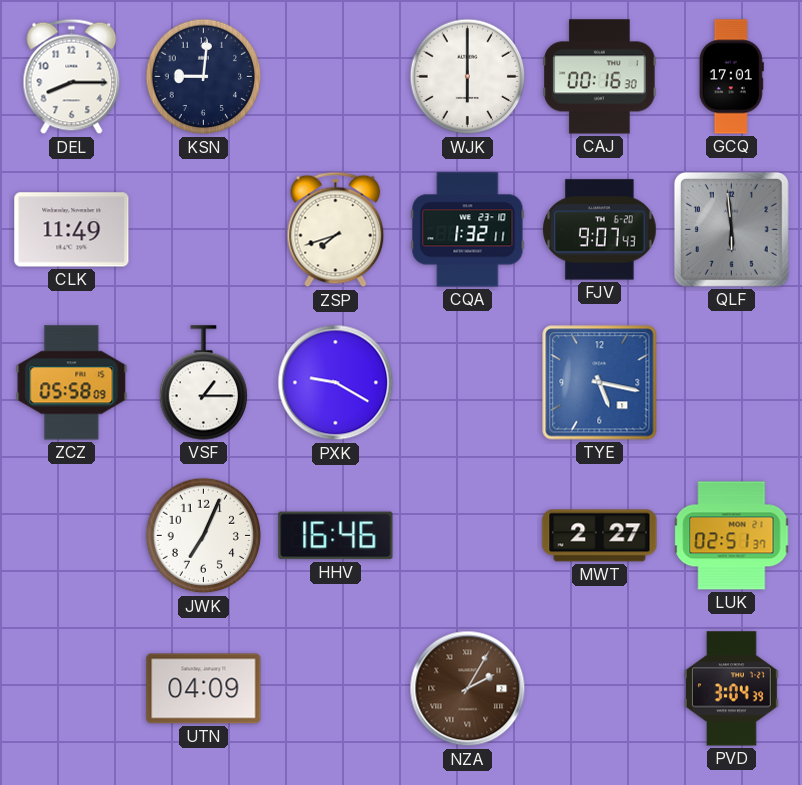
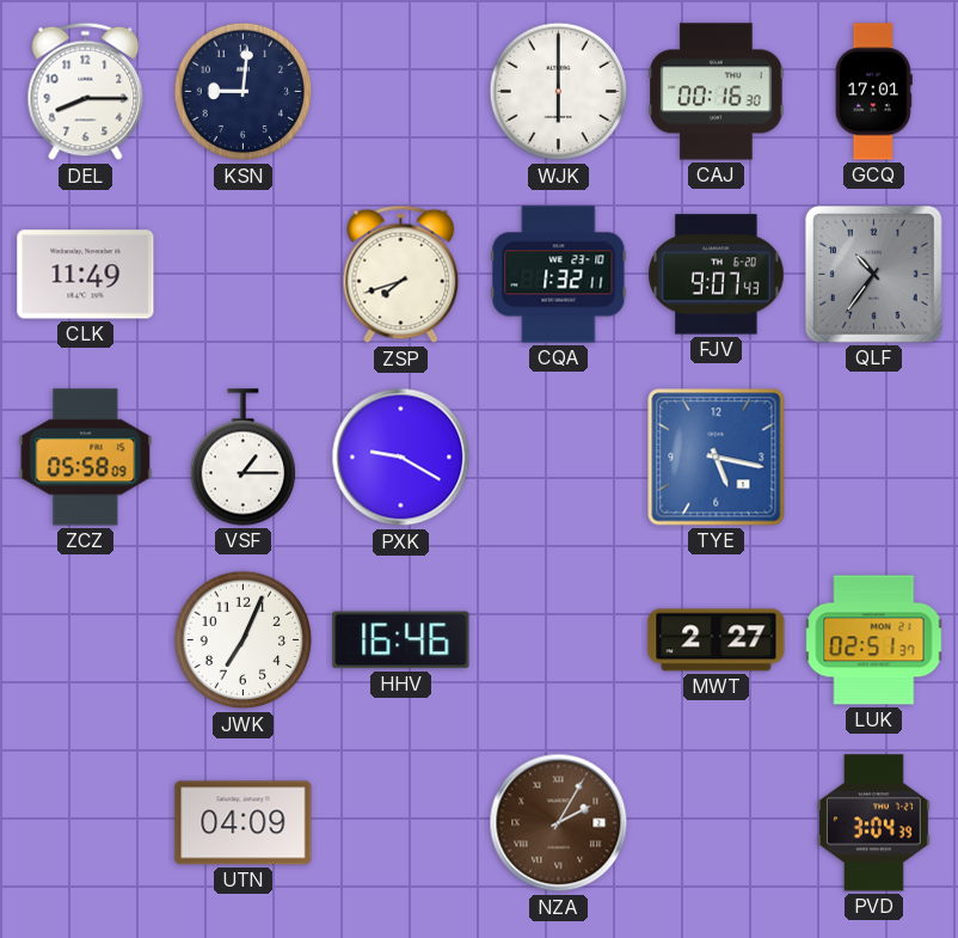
QLF: 5:59 -> 10:36 (873, 274)
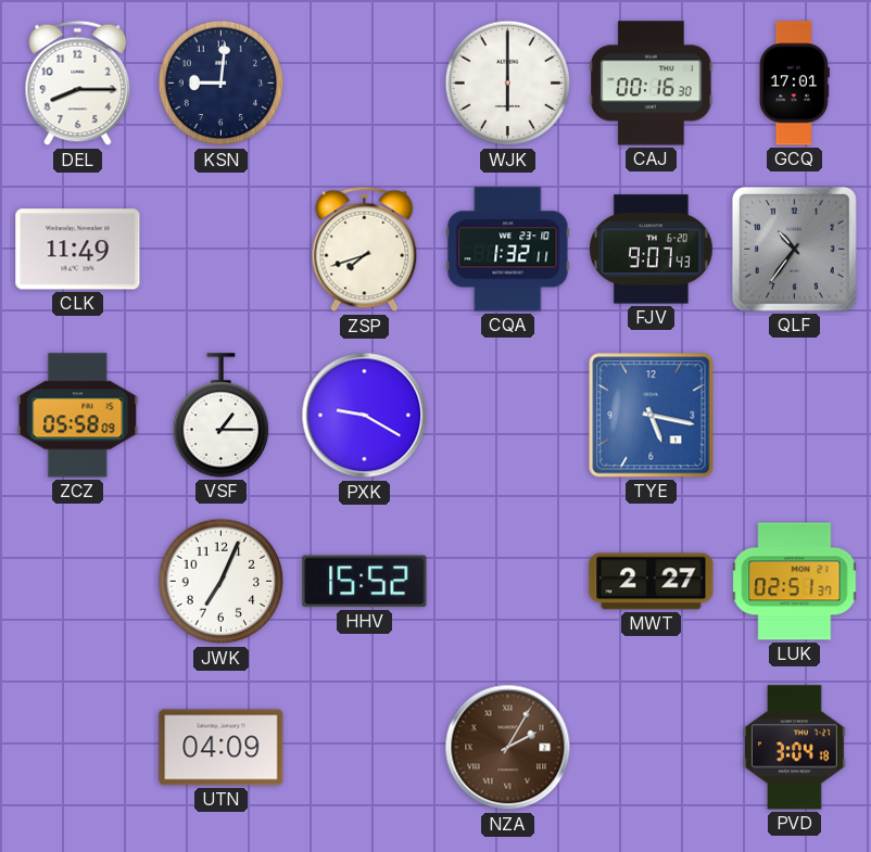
HHV: 16:46 -> 15:52 (365, 582)
PVD: 3:04:39 -> 3:04:18 (794, 748)
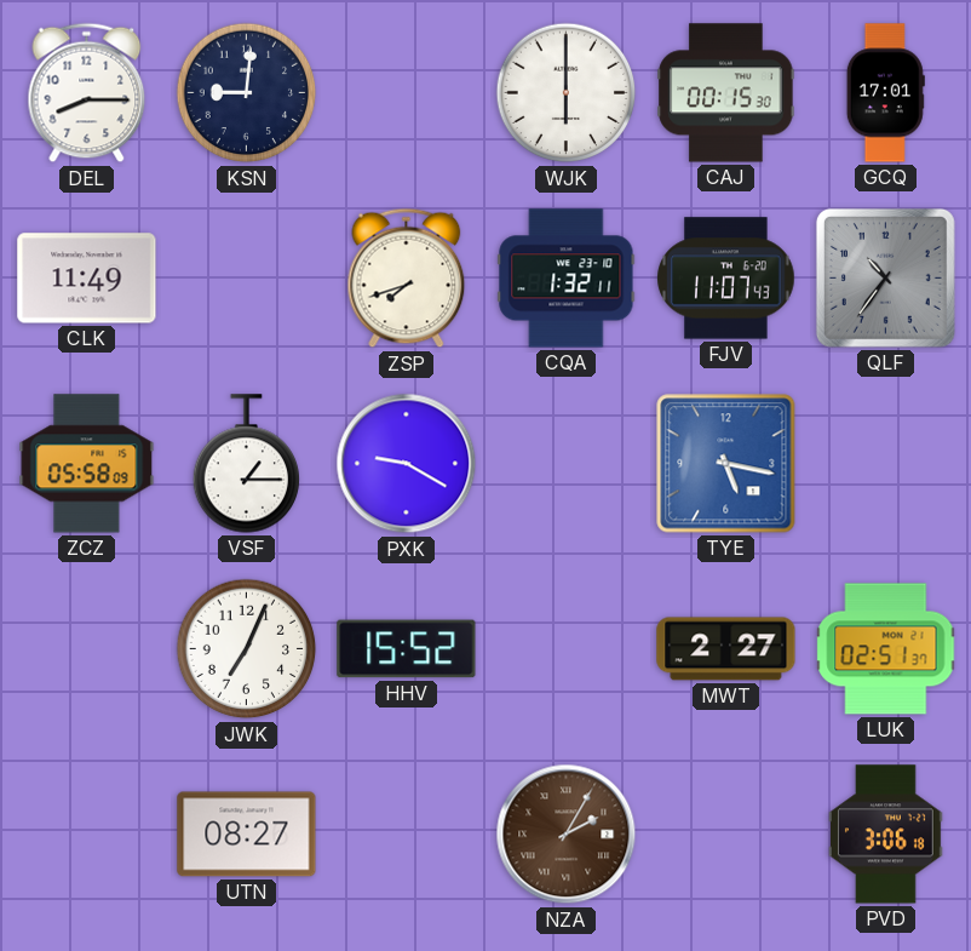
CAJ: 00:16 -> 00:15 (726, 93)
FJV: 9:07 -> 11:07 (726, 279)
UTN: 04:09 -> 08:27 (247, 835)
PVD: 3:04 -> 3:06 (885, 835)
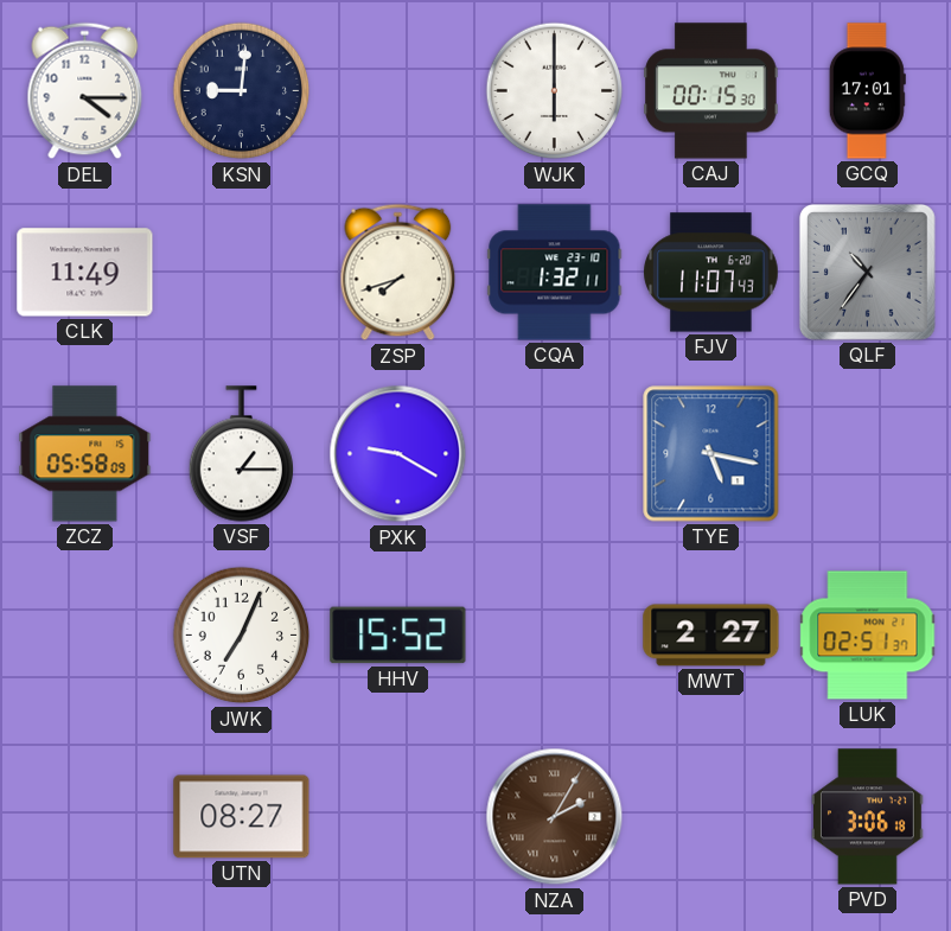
DEL: 8:15 -> 4:15 (85, 91)
